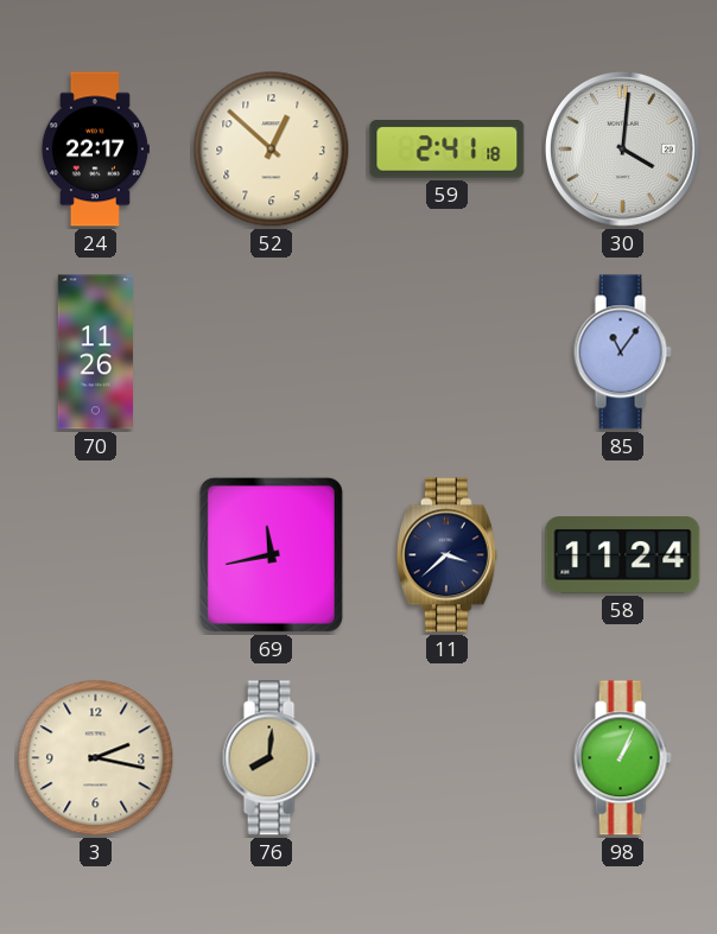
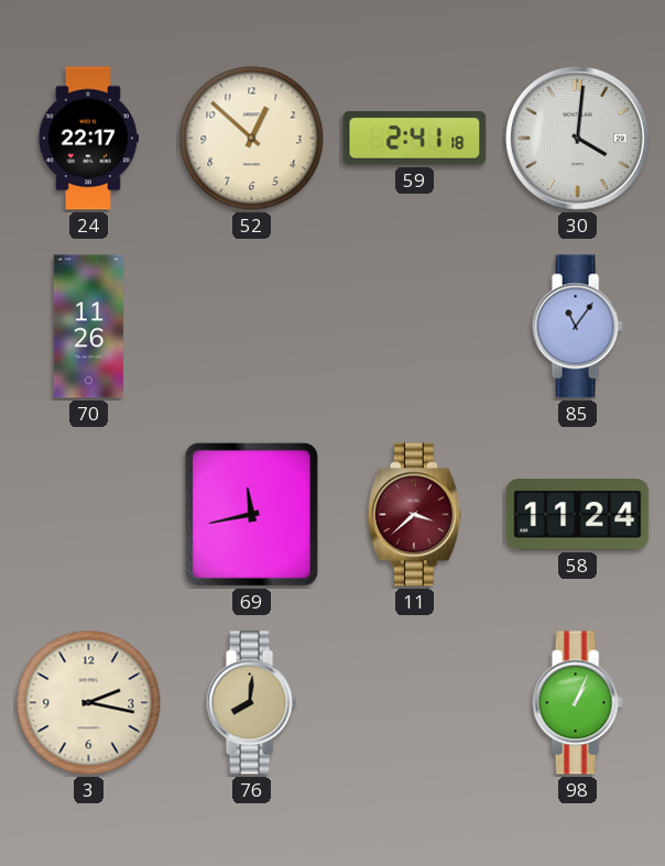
11 dial: navy -> burgundy (414, 515)
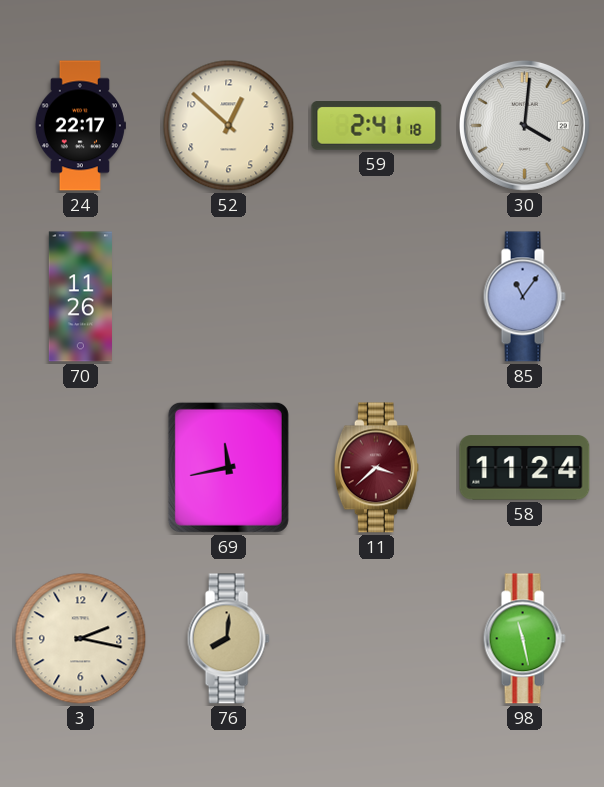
98: 1:04 -> 11:28 (524, 639)
